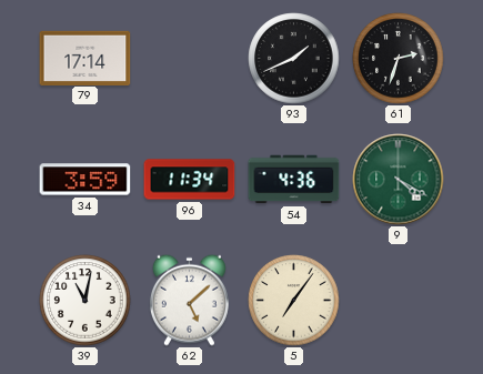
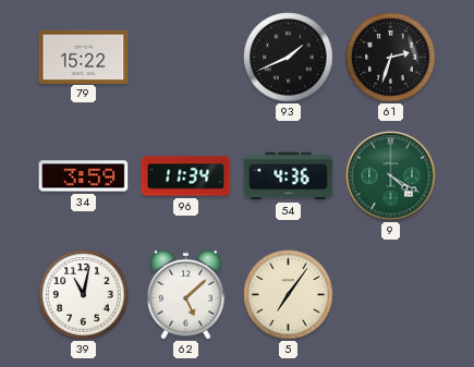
79: 17:14 -> 15:22 (84, 57)
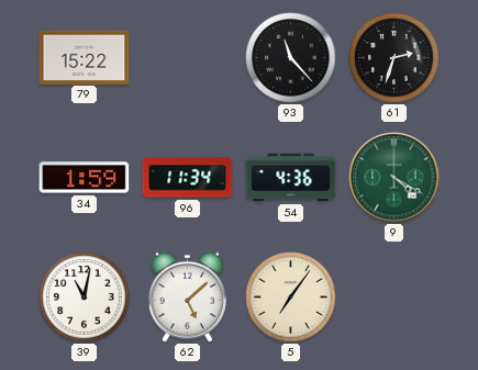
93: 1:41 -> 11:23 (291, 58)
34: 3:59 -> 1:59 (85, 178)
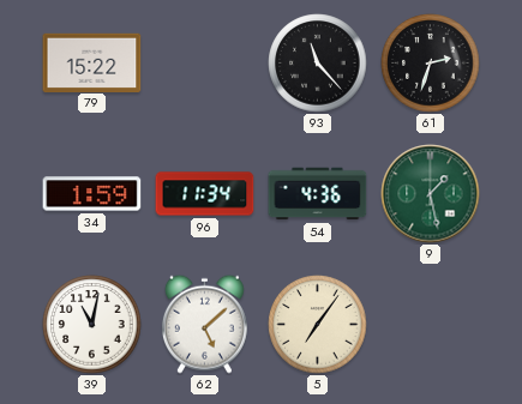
9: 4:20 -> 1:28 (431, 194)
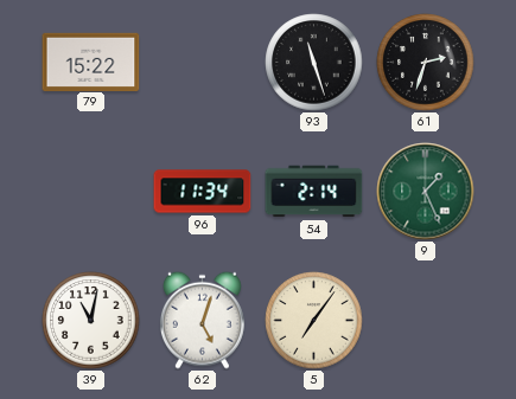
93: 11:23 -> 11:27 (314, 63)
34: 1:59 -> none (92, 194)
54: 4:36 -> 2:14 (314, 192)
9: 1:28 -> 1:26 (426, 192)
62: 5:08 -> 5:03 (202, 320)
